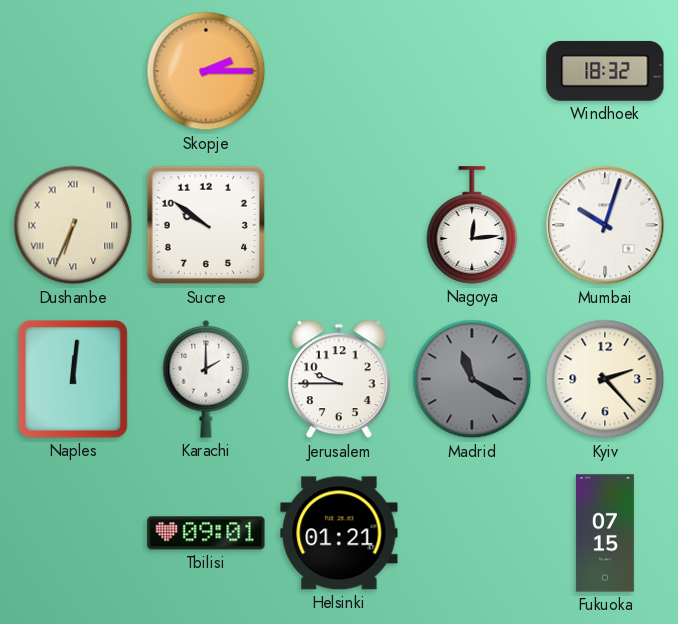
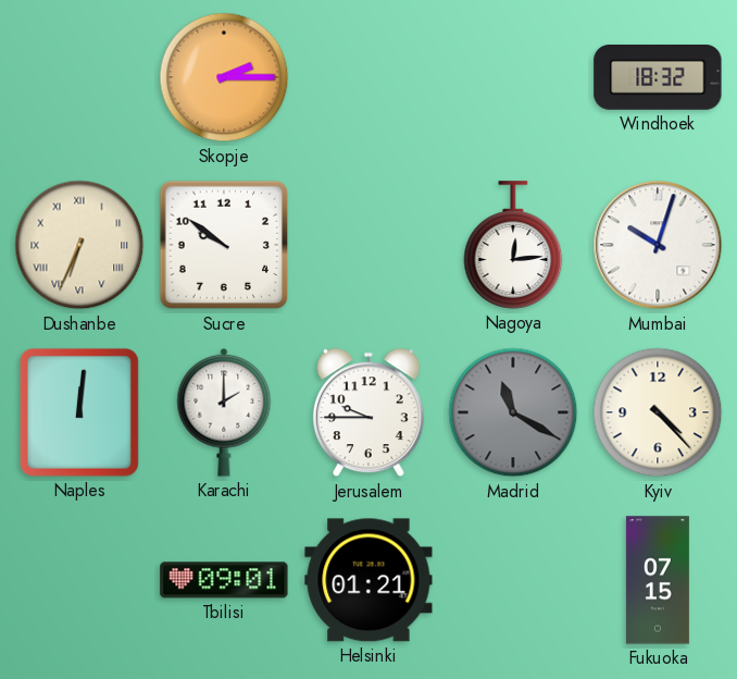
Kyiv: 2:23 -> 4:23 (658, 412)
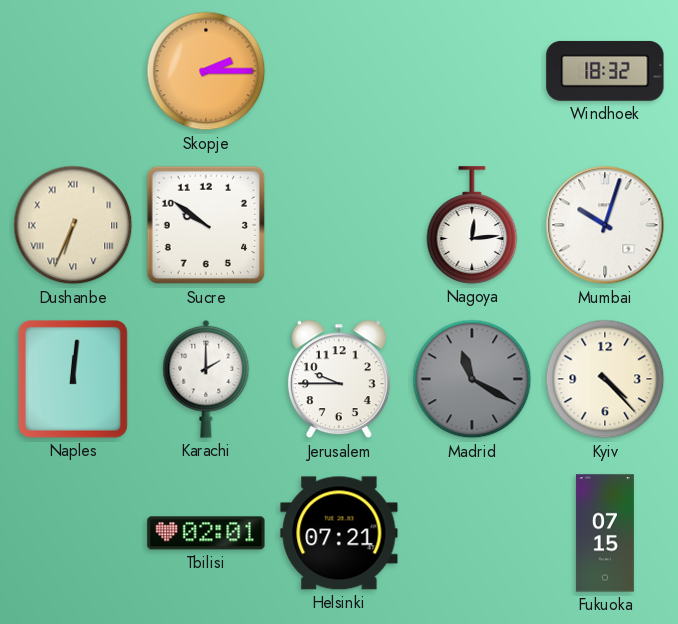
Tbilisi: 09:01 -> 02:01 (206, 533)
Helsinki: 01:21 -> 07:21 (339, 533)
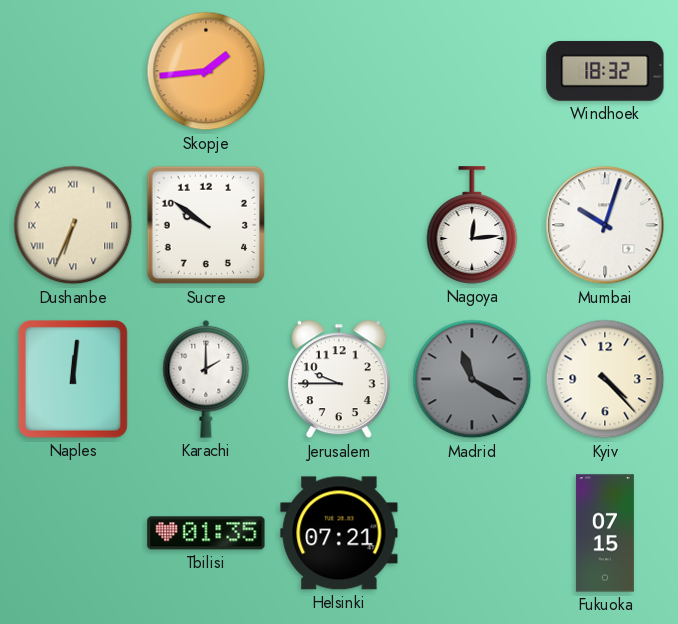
Skopje: 2:15 -> 1:44 (206, 71)
Tbilisi: 02:01 -> 01:35 (206, 533)
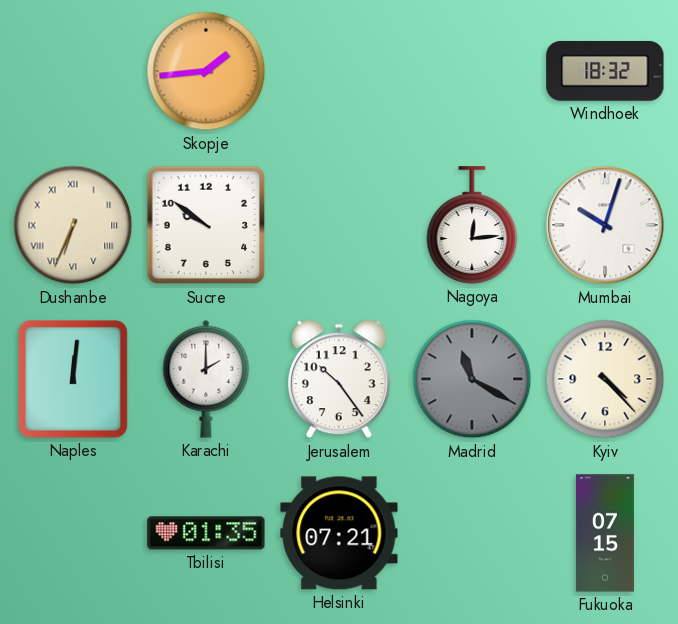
Jerusalem: 9:45 -> 10:24 (339, 379)
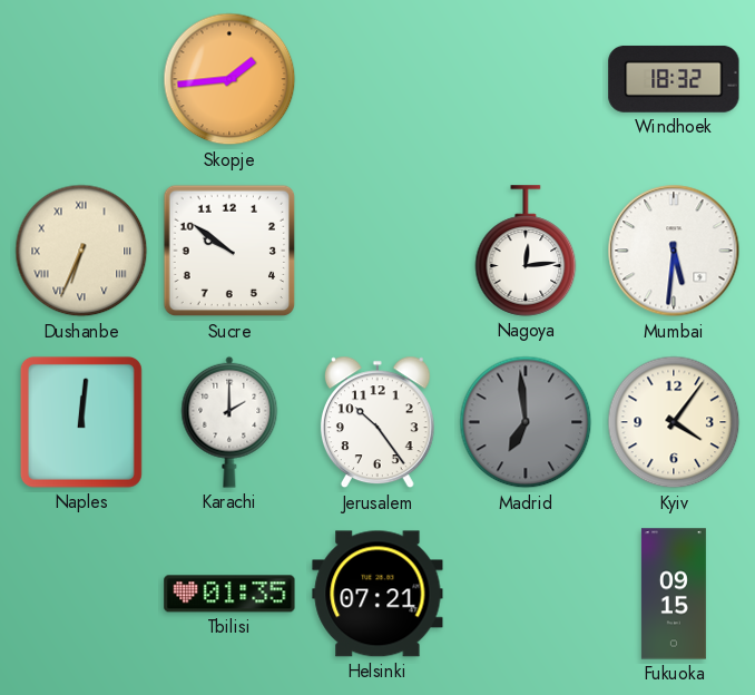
Mumbai: 10:03 -> 5:31 (674, 251)
Madrid: 11:20 -> 6:59 (526, 422)
Kyiv: 4:23 -> 4:06 (674, 422)
Fukuoka: 07:15 -> 09:15 (674, 594)
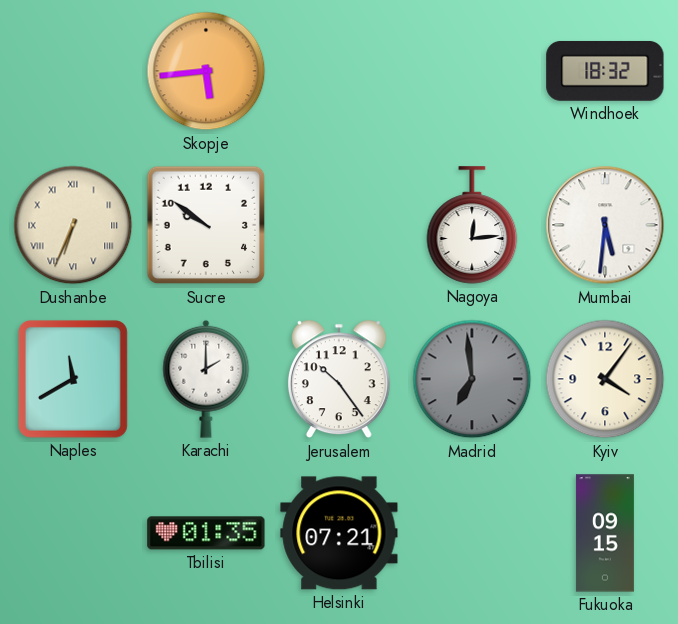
Skopje: 1:44 -> 5:44 (206, 71)
Naples: 12:01 -> 11:40 (73, 379)
